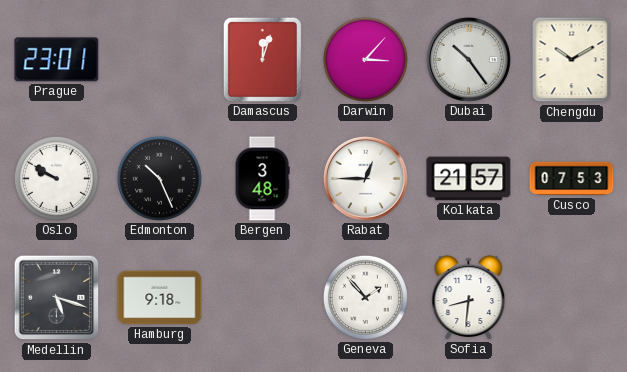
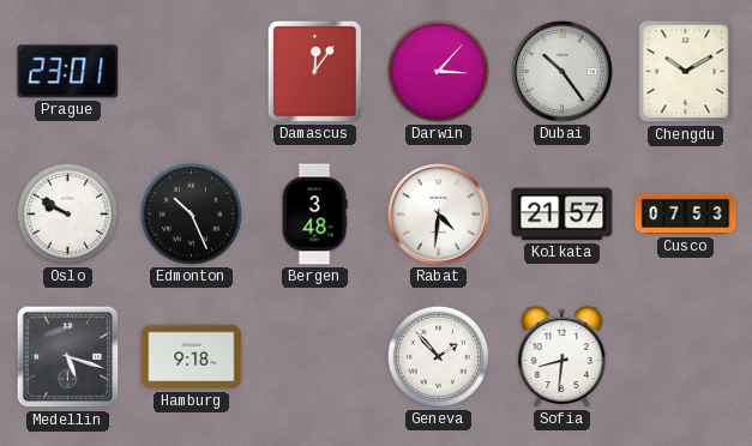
Damascus: 12:03 -> 12:06 (314, 71)
Rabat: 12:45 -> 4:31 (438, 213)
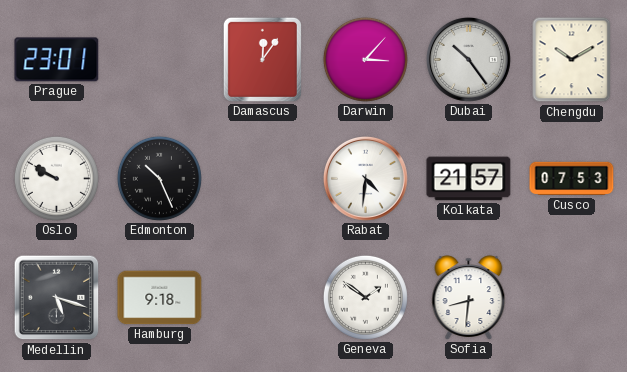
Bergen: 3:48 -> none (314, 215)
Geneva: 1:53 -> 1:51 (365, 297)
